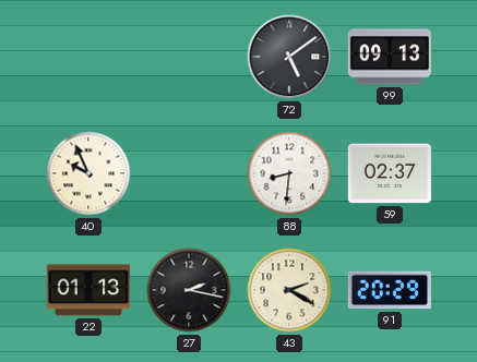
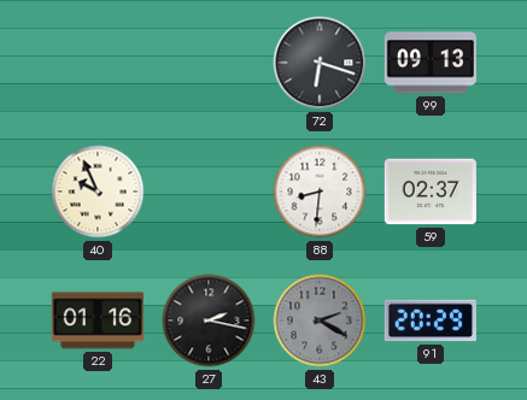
72: 5:09 -> 6:18 (320, 63)
22: 01:13 -> 01:16 (98, 320)
43 dial: cream -> grey (320, 320)
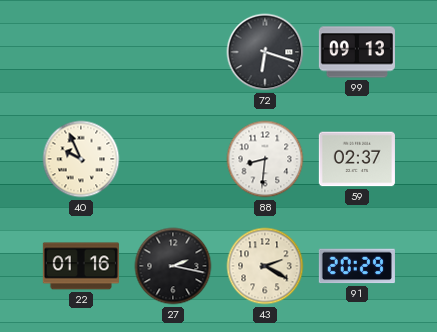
43 dial: grey -> cream (265, 266)
